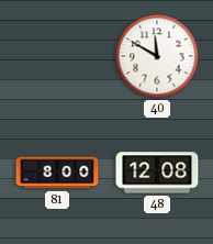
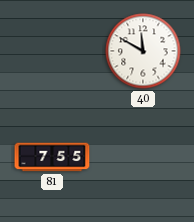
81: 8:00 -> 7:55 (52, 157)
48: 12:08 -> none (157, 173)
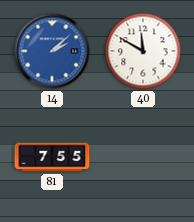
14: none -> 2:08 (52, 51)
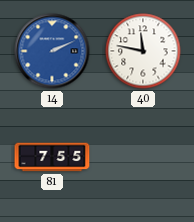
14: 2:08 -> 2:11 (52, 51)
40: 11:50 -> 11:47 (143, 51)
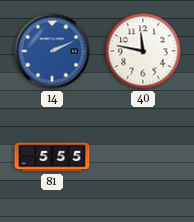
81: 7:55 -> 5:55 (52, 157)
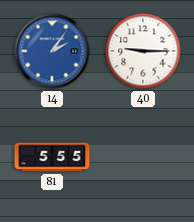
14: 2:11 -> 2:06 (52, 51)
40: 11:47 -> 9:15 (143, 51)
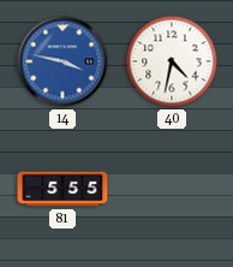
14: 2:06 -> 3:47 (62, 61)
40: 9:15 -> 4:32 (172, 61)
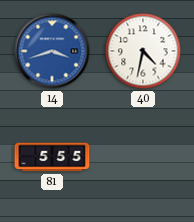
14: 3:47 -> 3:42 (52, 51)
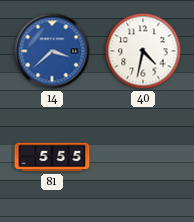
14: 3:42 -> 3:38 (52, 51)
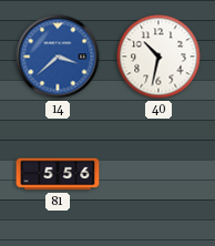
40: 4:32 -> 10:32 (158, 57)
81: 5:55 -> 5:56 (58, 174)
